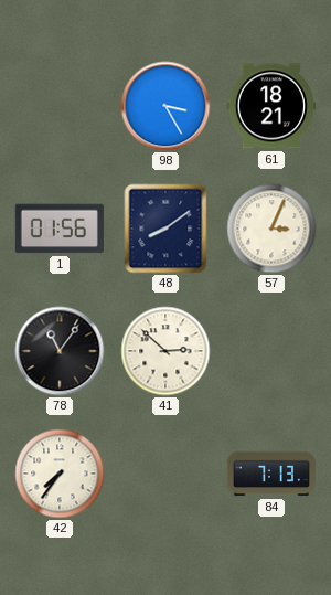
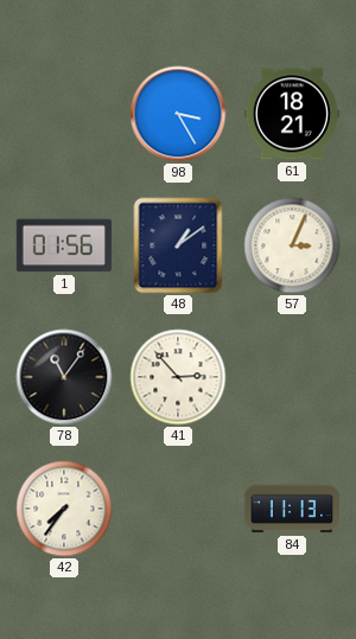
48: 8:09 -> 1:09 (178, 245)
41: 2:52 -> 2:53 (178, 377)
84: 7:13 -> 11:13 (291, 509)
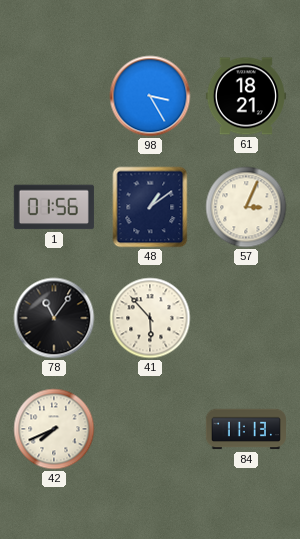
41: 2:53 -> 5:53 (150, 318)
42: 7:36 -> 7:41 (54, 429)
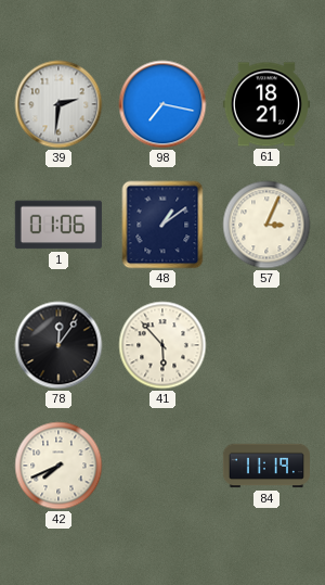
39: none -> 2:31 (58, 104)
98: 3:25 -> 7:17 (162, 104)
1: 01:56 -> 01:06 (58, 225)
78: 11:06 -> 12:06 (58, 345)
84: 11:13 -> 11:19 (265, 466)
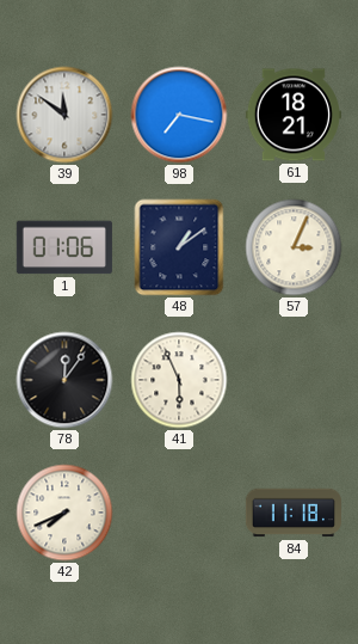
39: 2:31 -> 11:51 (64, 115)
41: 5:53 -> 5:56 (179, 380)
84: 11:19 -> 11:18 (292, 513)
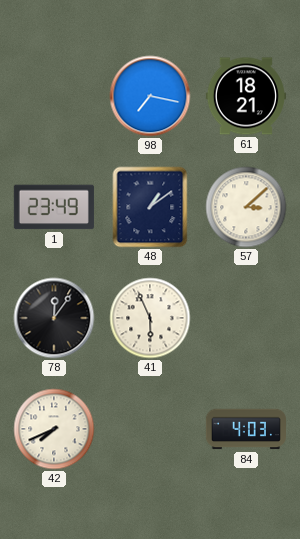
39: 11:51 -> none (64, 115)
1: 01:06 -> 23:49 (54, 207)
57: 3:04 -> 3:08 (246, 207)
84: 11:18 -> 4:03 (245, 429)
